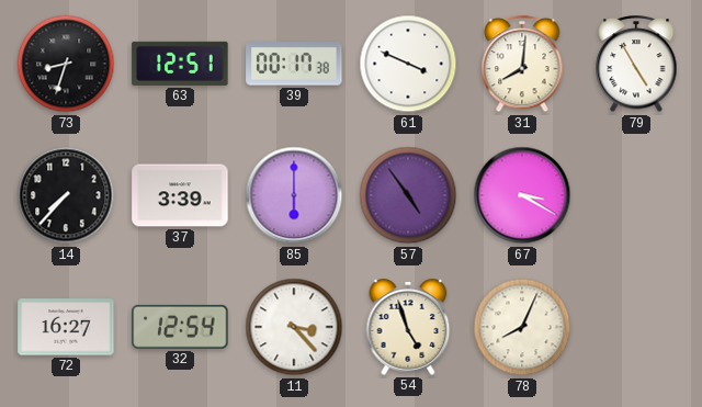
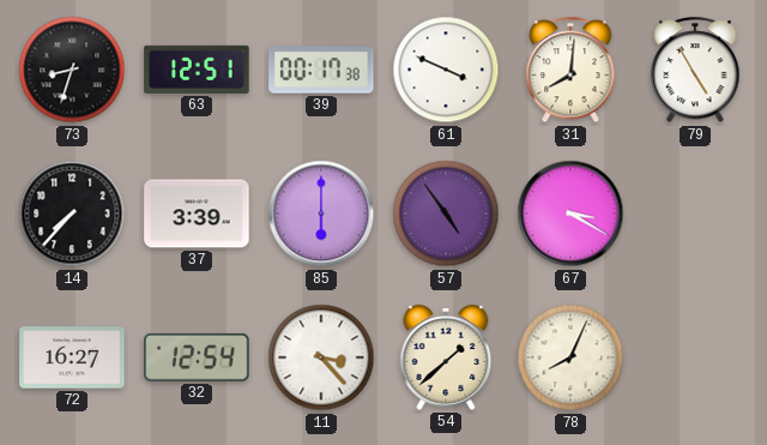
54: 4:57 -> 1:38 (446, 357)
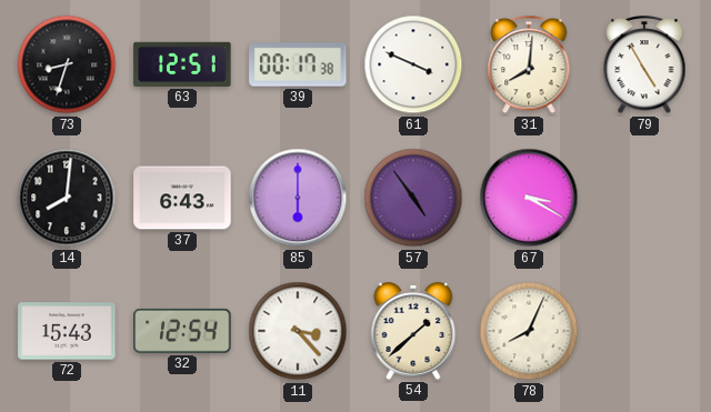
14: 7:37 -> 8:01 (67, 198)
37: 3:39 -> 6:43 (182, 198)
72: 16:27 -> 15:43 (67, 331)
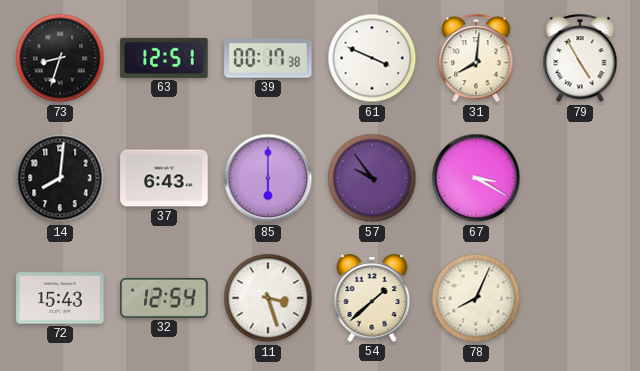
57: 4:54 -> 9:54 (372, 178)
11: 3:23 -> 3:27 (268, 298)
